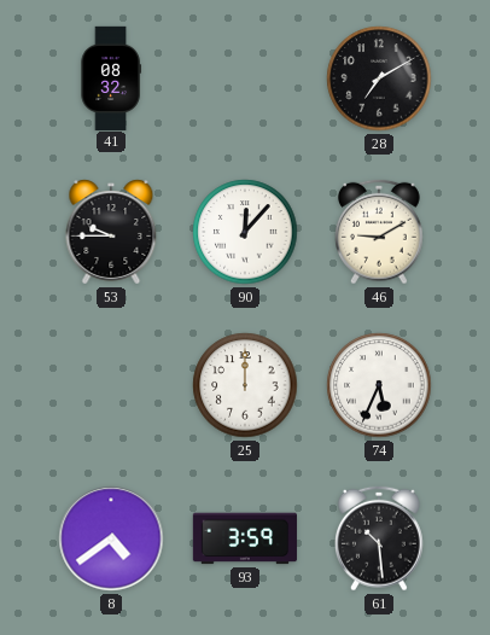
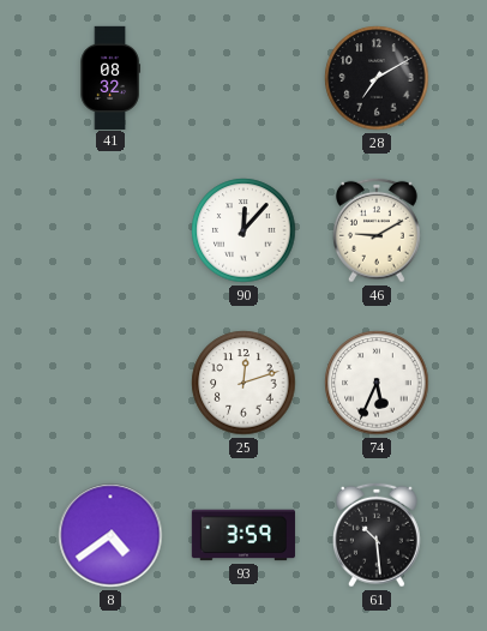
53: 9:45 -> none (111, 232)
25: 12:00 -> 12:12 (243, 383)
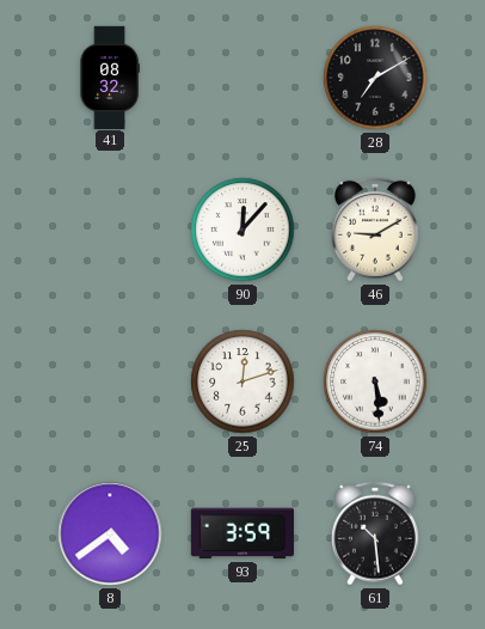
74: 5:34 -> 5:29 (375, 381)
